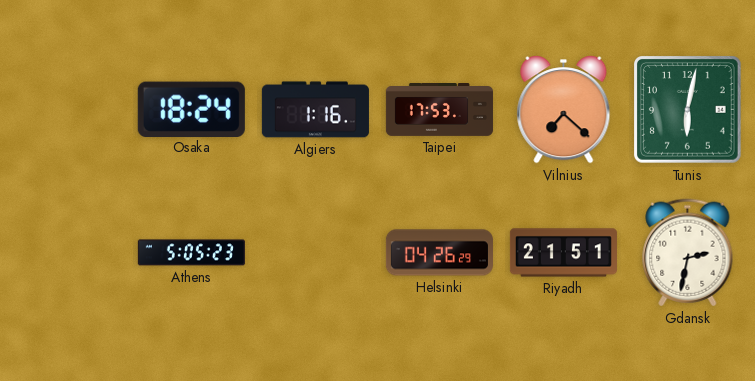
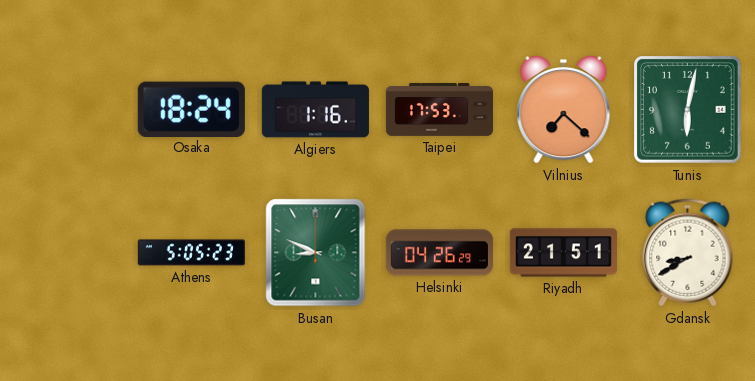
Busan: none -> 8:49 (316, 253)
Gdansk: 2:32 -> 8:40 (688, 253)
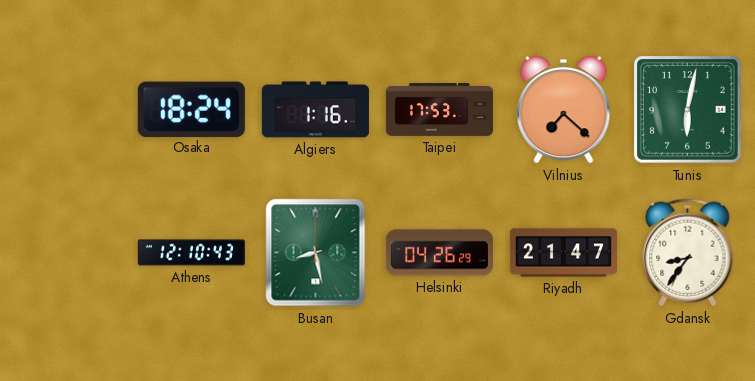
Athens: 5:05 -> 12:10 (191, 253)
Busan: 8:49 -> 8:28 (316, 253)
Riyadh: 21:51 -> 21:47 (563, 253)
Gdansk: 8:40 -> 8:36 (688, 253)
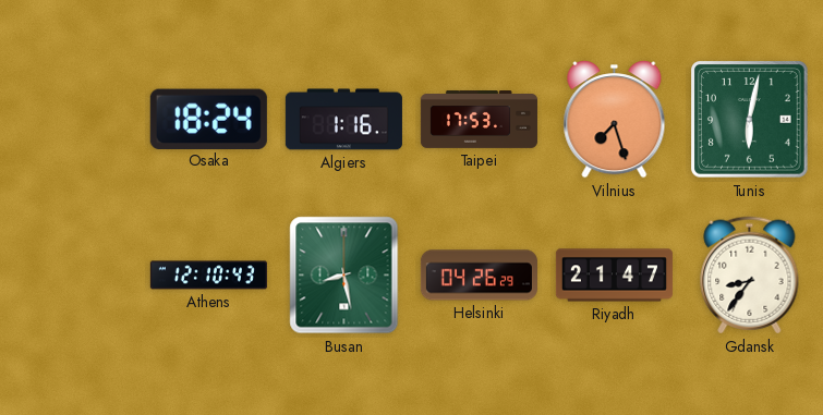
Vilnius: 7:22 -> 7:27 (615, 120)
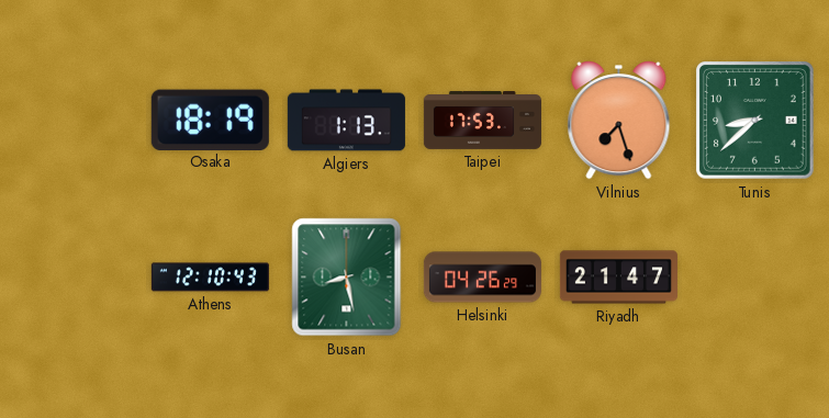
Osaka: 18:24 -> 18:19 (210, 120)
Algiers: 1:16 -> 1:13 (346, 121)
Tunis: 6:02 -> 8:38 (755, 121)
Gdansk: 8:36 -> none (750, 276)
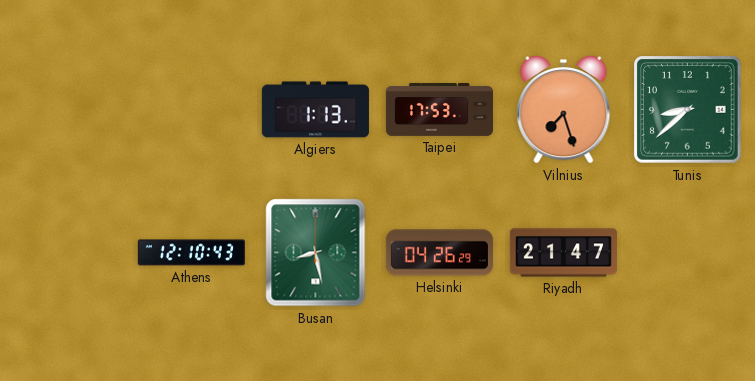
Osaka: 18:19 -> none (210, 120)
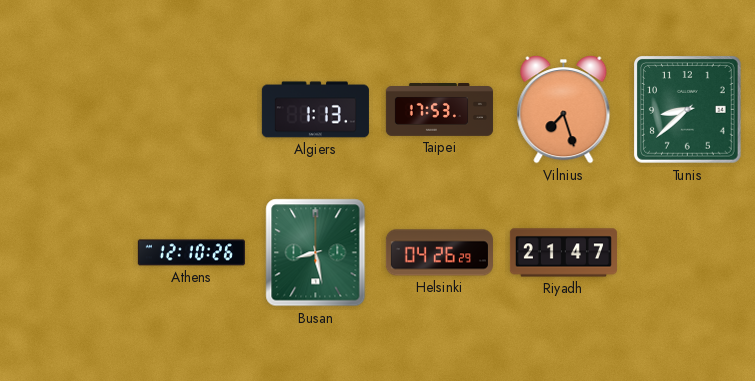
Athens: 12:10:43 -> 12:10:26 (191, 253)
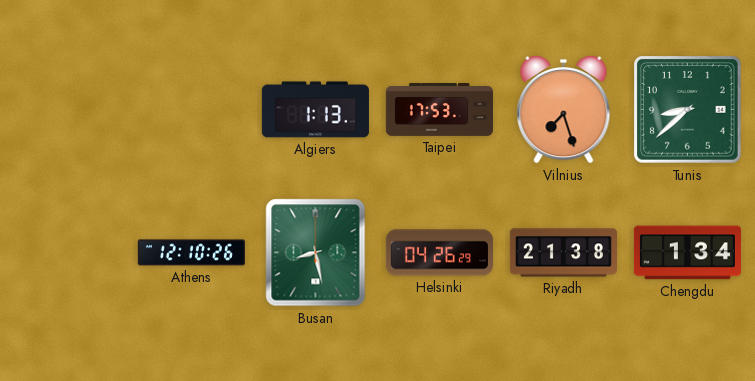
Riyadh: 21:47 -> 21:38 (563, 253)
Chengdu: none -> 1:34 (687, 253)
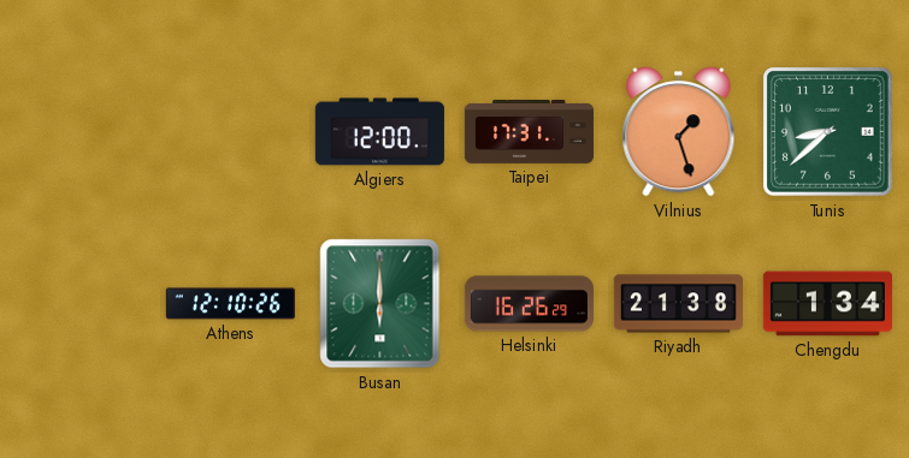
Algiers: 1:13 -> 12:00 (379, 132)
Taipei: 17:53 -> 17:31 (529, 132)
Vilnius: 7:27 -> 1:27 (679, 132)
Busan: 8:28 -> 6:00 (380, 304)
Helsinki: 04:26 -> 16:26 (529, 304)
